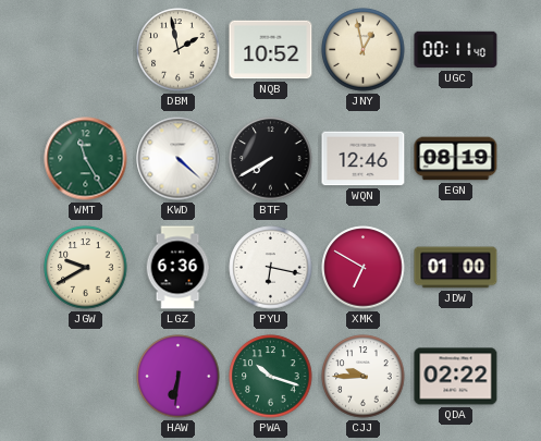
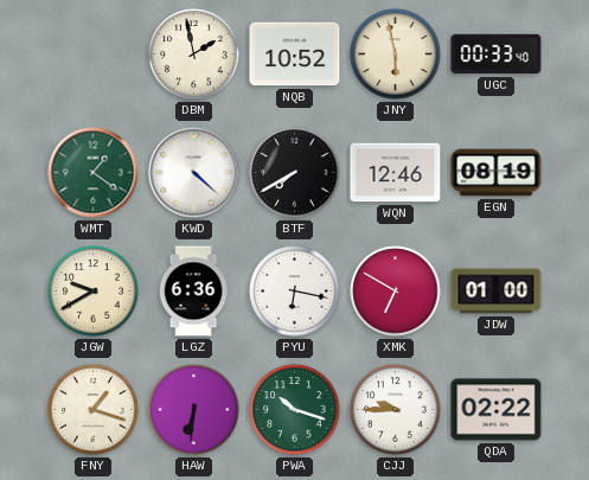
JNY: 12:58 -> 5:58 (396, 55)
UGC: 00:11 -> 00:33 (497, 55)
WMT: 11:25 -> 1:21 (94, 173)
FNY: none -> 1:18 (94, 410)
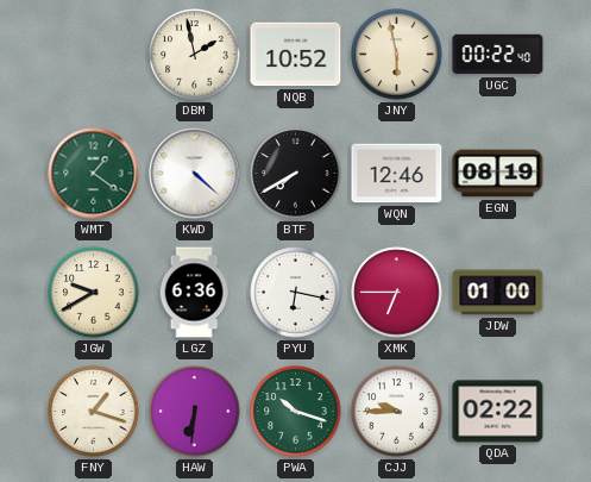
UGC: 00:33 -> 00:22 (498, 55)
XMK: 6:50 -> 6:45 (397, 293)
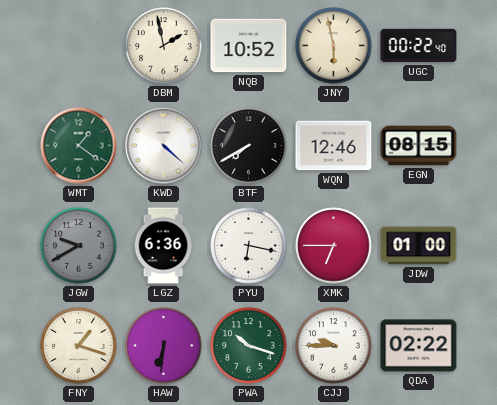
EGN: 08:19 -> 08:15 (419, 146)
JGW dial: cream -> grey (79, 246)
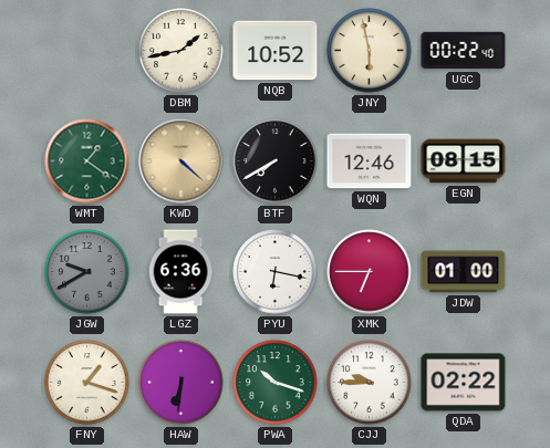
DBM: 1:58 -> 1:43 (181, 51)
KWD dial: white -> champagne (181, 162)
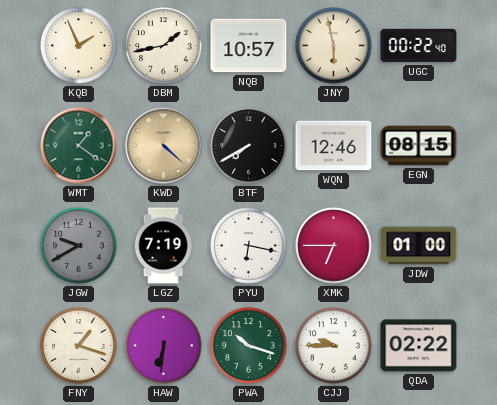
KQB: none -> 1:56 (79, 46)
NQB: 10:52 -> 10:57 (249, 46)
LGZ: 6:36 -> 7:19 (163, 246)
